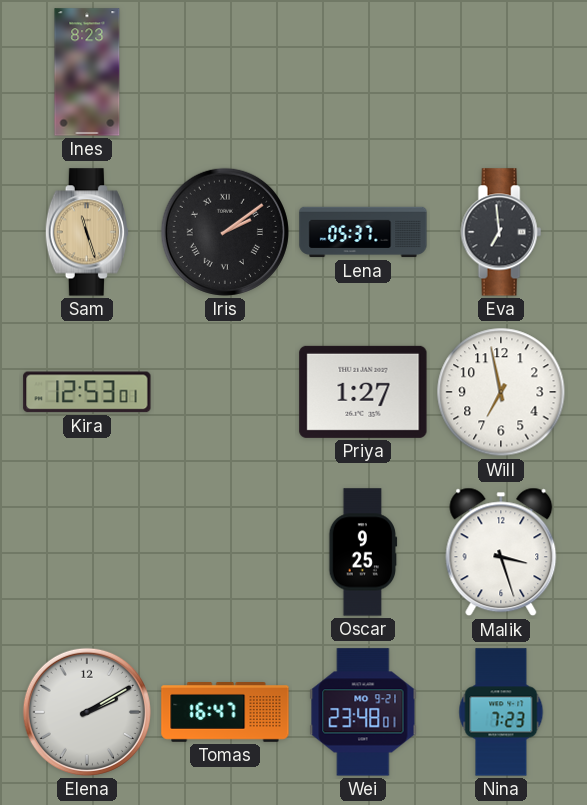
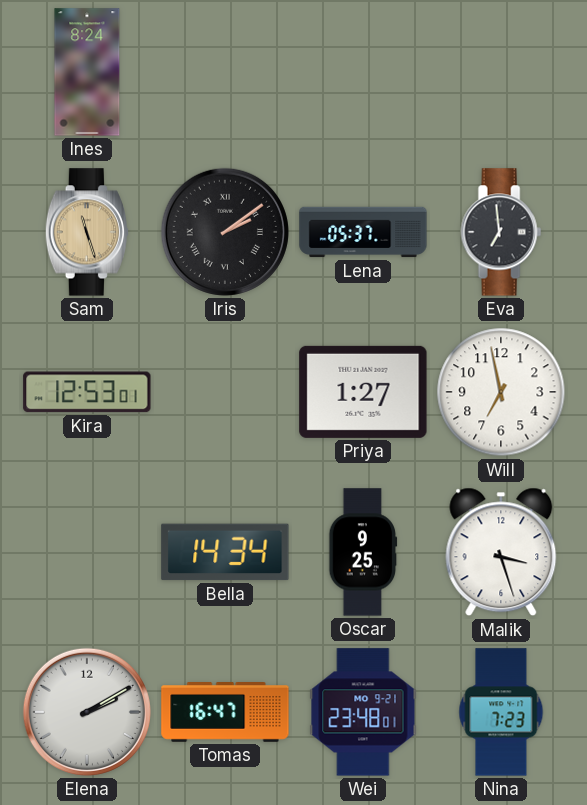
Ines: 8:23 -> 8:24 (87, 72)
Bella: none -> 14:34 (225, 552)
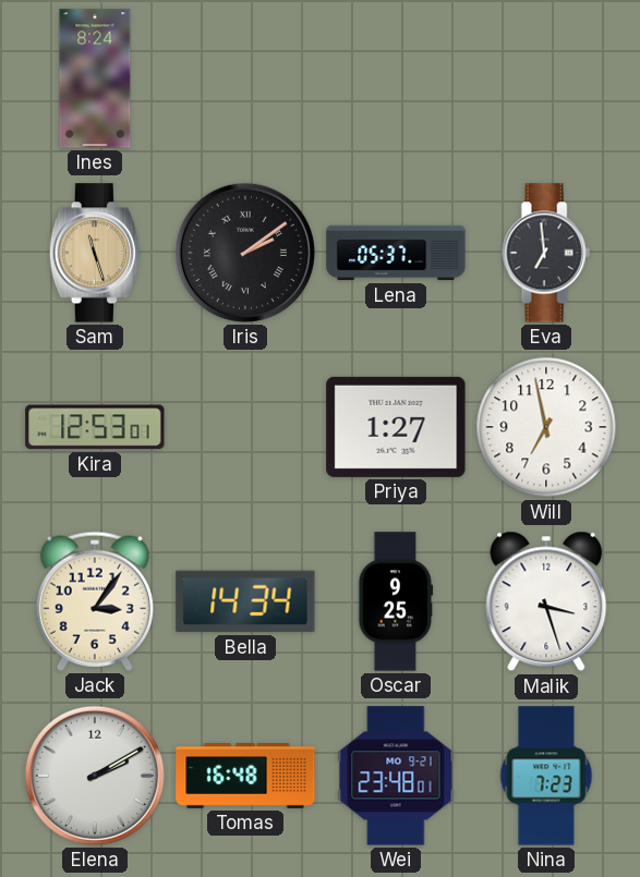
Jack: none -> 3:06 (95, 601)
Tomas: 16:47 -> 16:48 (245, 777)
